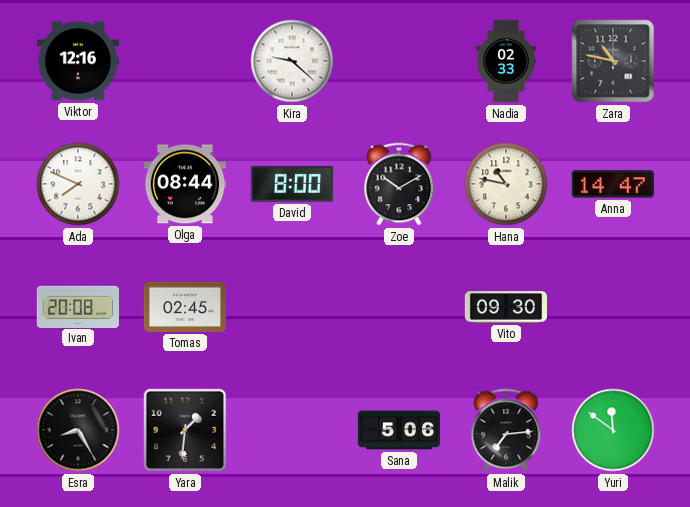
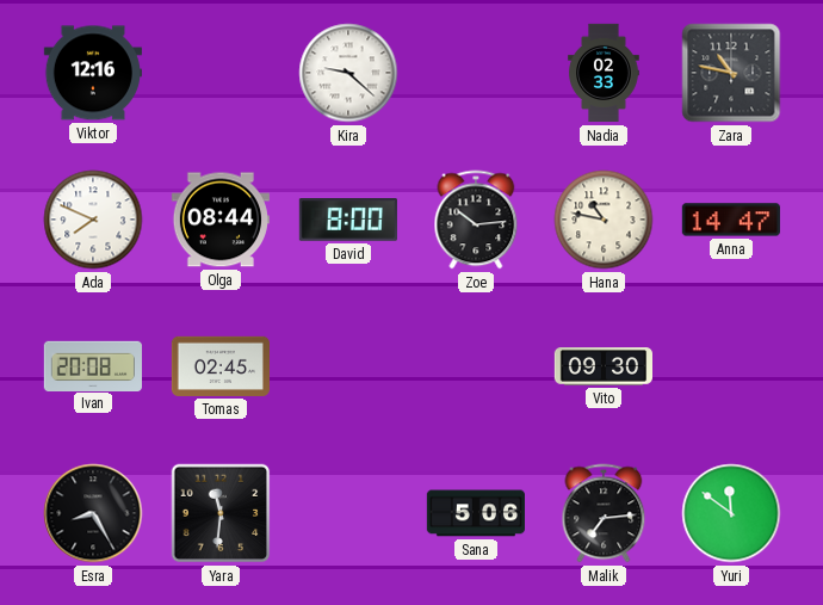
Zoe: 10:10 -> 10:14 (476, 220)
Yara: 1:31 -> 11:31 (221, 513)
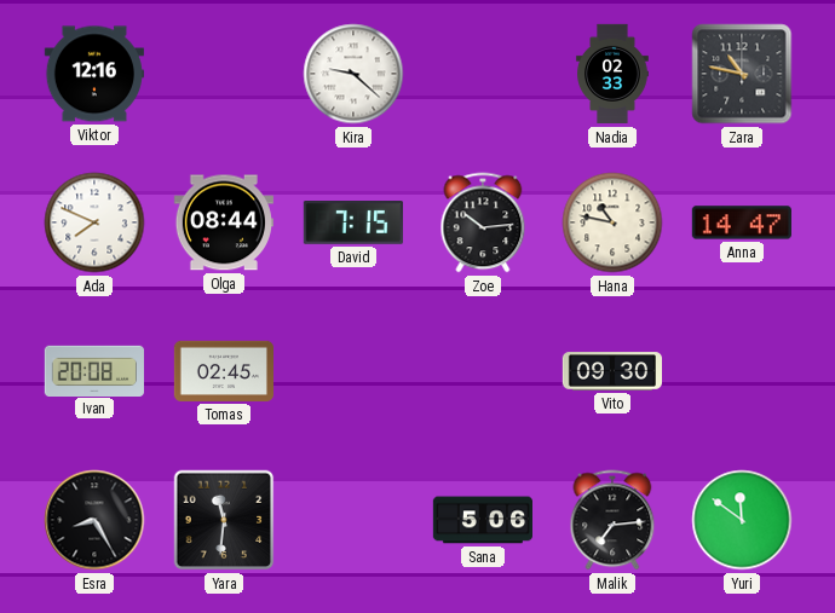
David: 8:00 -> 7:15 (353, 224)
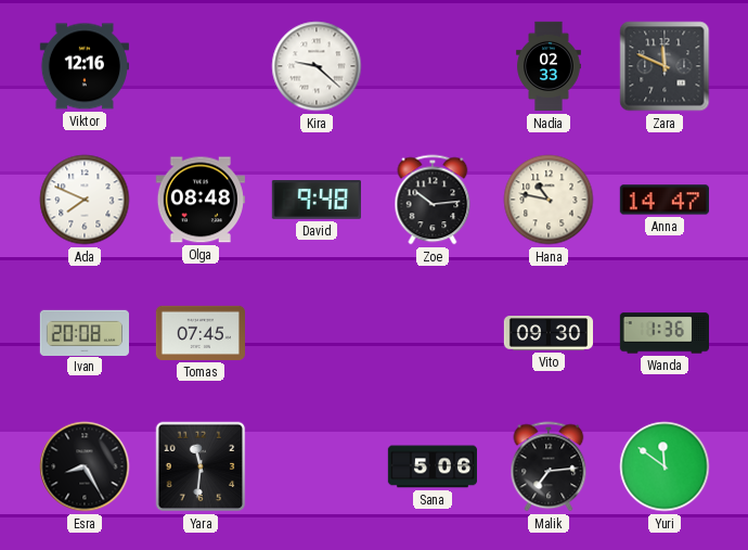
Zara: 10:47 -> 11:49 (665, 66)
Olga: 08:44 -> 08:48 (201, 200)
David: 7:15 -> 9:48 (317, 201)
Tomas: 02:45 -> 07:45 (199, 333)
Wanda: none -> 1:36 (665, 333)
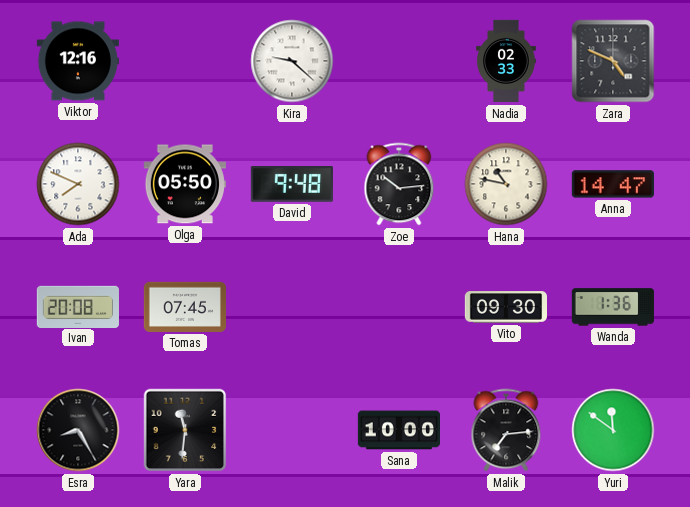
Zara: 11:49 -> 4:49 (613, 61)
Olga: 08:48 -> 05:50 (185, 184)
Sana: 5:06 -> 10:00 (398, 430)
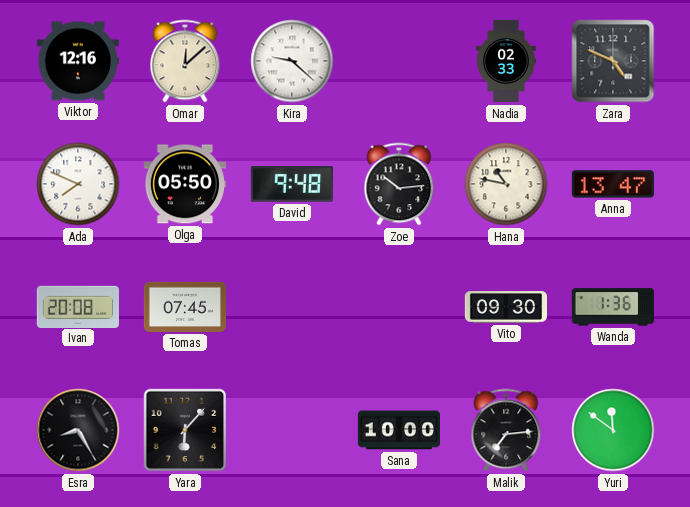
Omar: none -> 12:08 (185, 61)
Anna: 14:47 -> 13:47 (613, 184)
Yara: 11:31 -> 6:07 (185, 430)
